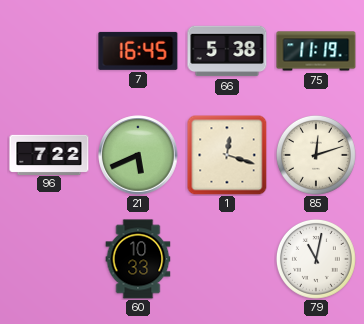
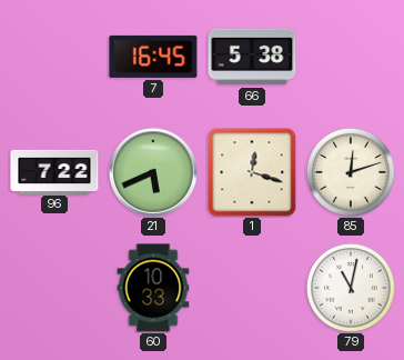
75: 11:19 -> none (316, 51)
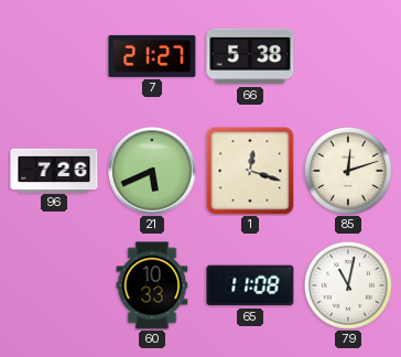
7: 16:45 -> 21:27 (152, 56)
96: 7:22 -> 7:26 (54, 170)
65: none -> 11:08 (250, 285)
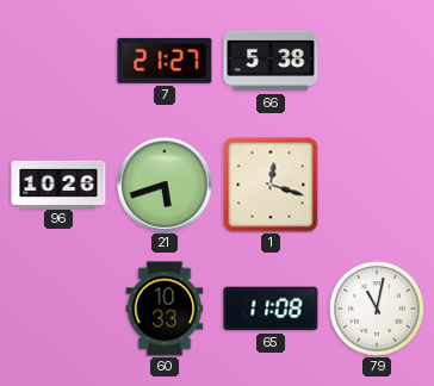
96: 7:26 -> 10:26 (58, 183)
21: 5:41 -> 5:42 (165, 185)
85: 12:12 -> none (348, 171)
